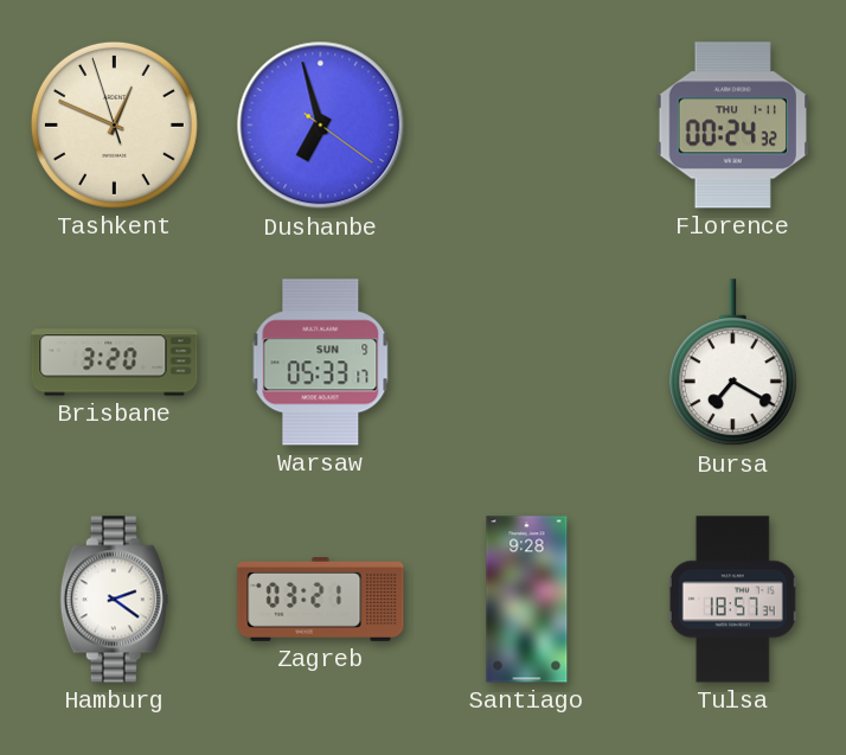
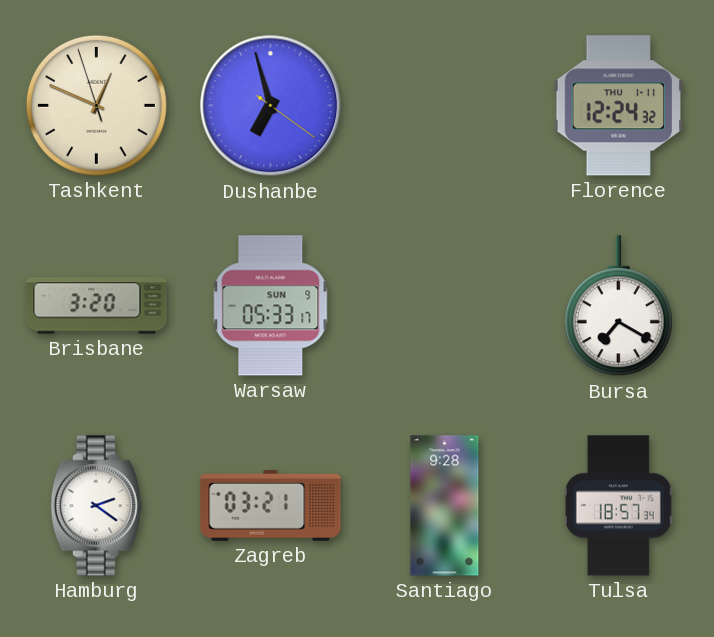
Florence: 00:24 -> 12:24 (619, 106)
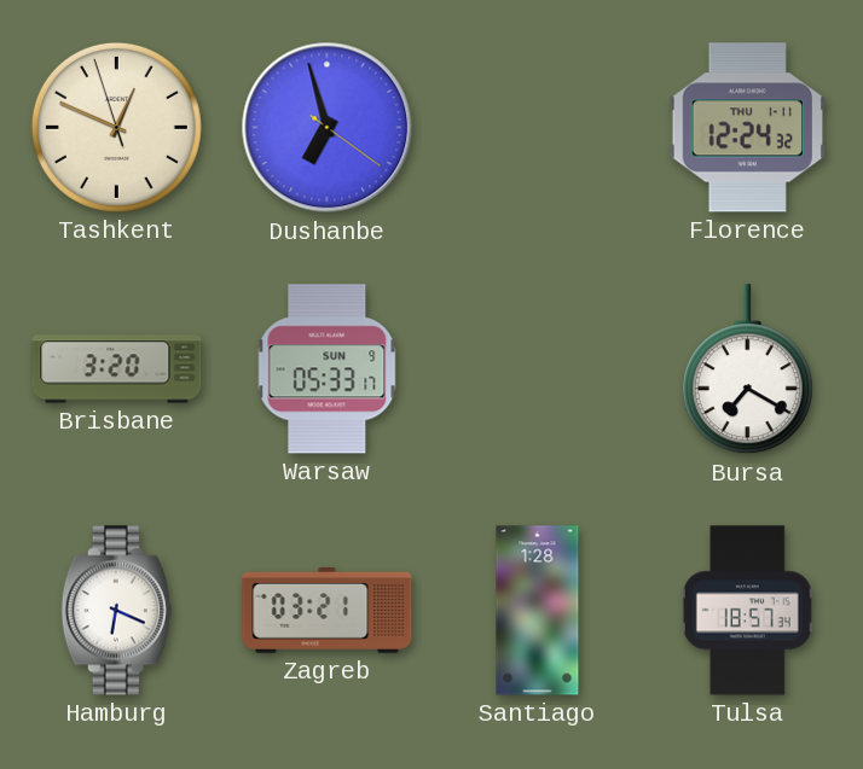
Hamburg: 2:21 -> 6:19 (116, 611)
Santiago: 9:28 -> 1:28 (538, 611)
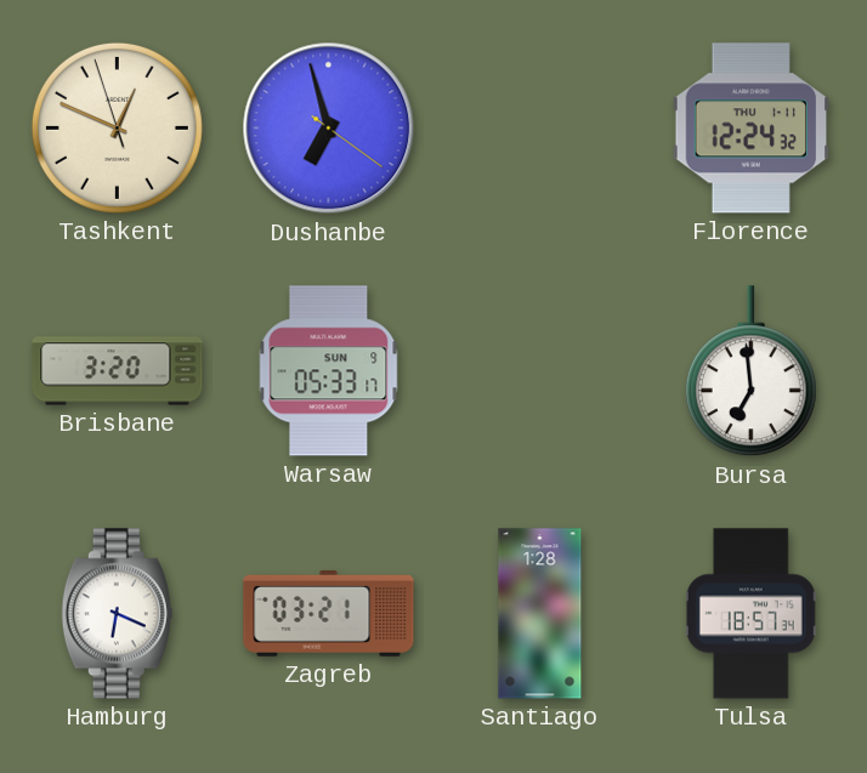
Bursa: 7:20 -> 6:59 (750, 371)
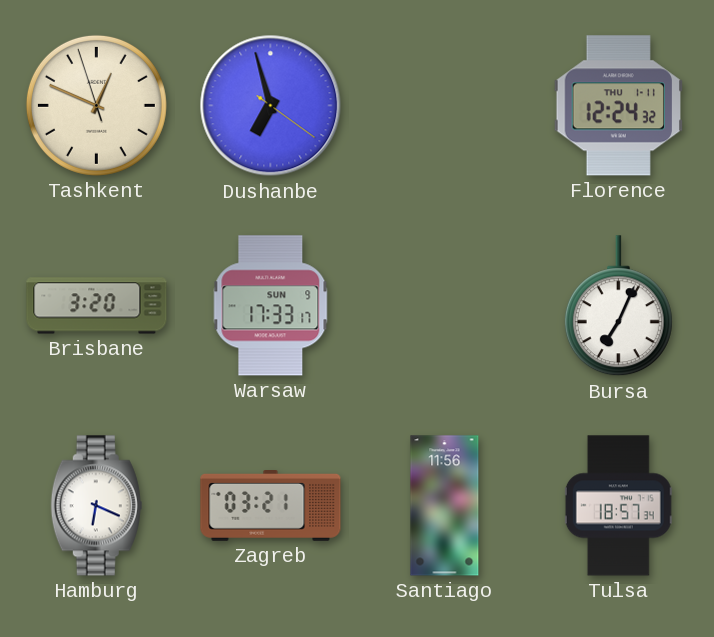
Warsaw: 05:33 -> 17:33 (271, 306)
Bursa: 6:59 -> 7:04 (618, 306)
Santiago: 1:28 -> 11:56 (445, 506)
